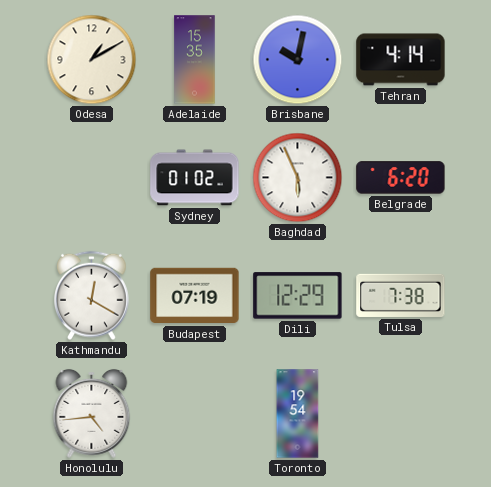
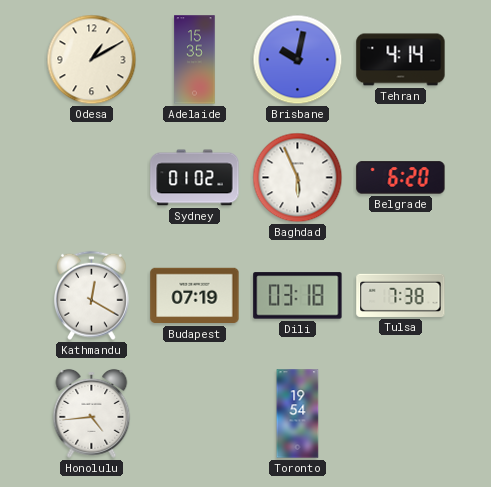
Dili: 12:29 -> 03:18 (298, 296)
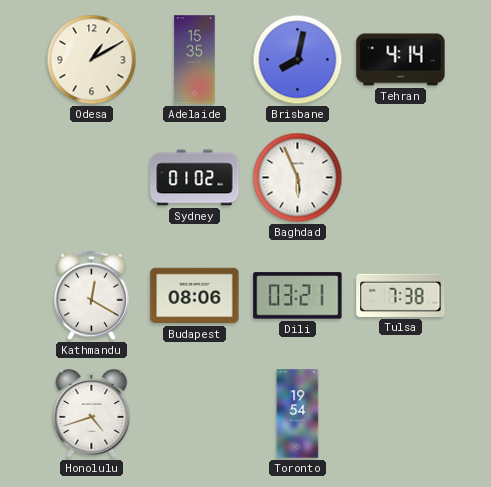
Brisbane: 10:02 -> 8:02 (298, 60)
Belgrade: 6:20 -> none (401, 178)
Budapest: 07:19 -> 08:06 (195, 296)
Dili: 03:18 -> 03:21 (298, 296)
Honolulu: 4:44 -> 4:42 (92, 413)
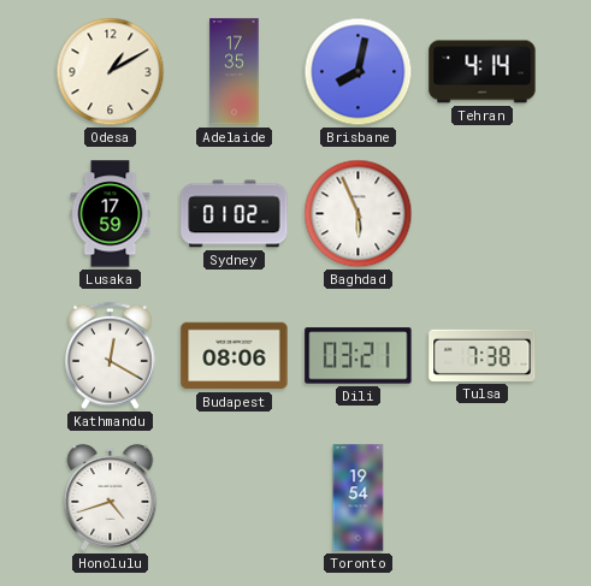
Adelaide: 15:35 -> 17:35 (235, 72)
Lusaka: none -> 17:59 (111, 214)
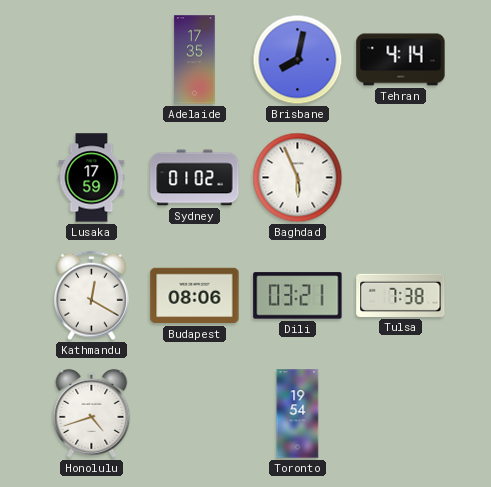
Odesa: 1:10 -> none (111, 72)
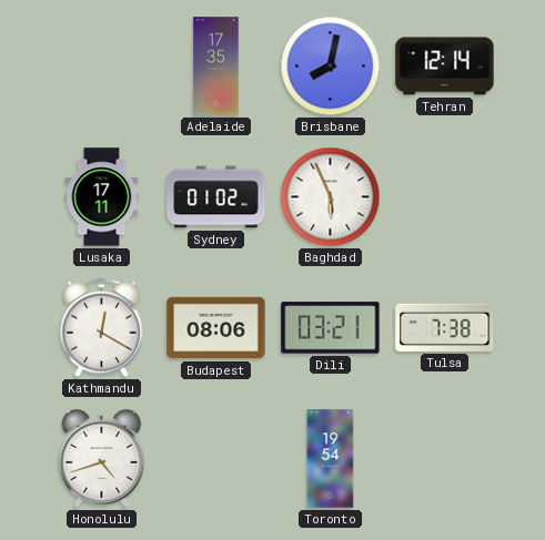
Tehran: 4:14 -> 12:14 (445, 67)
Lusaka: 17:59 -> 17:11 (102, 197)
